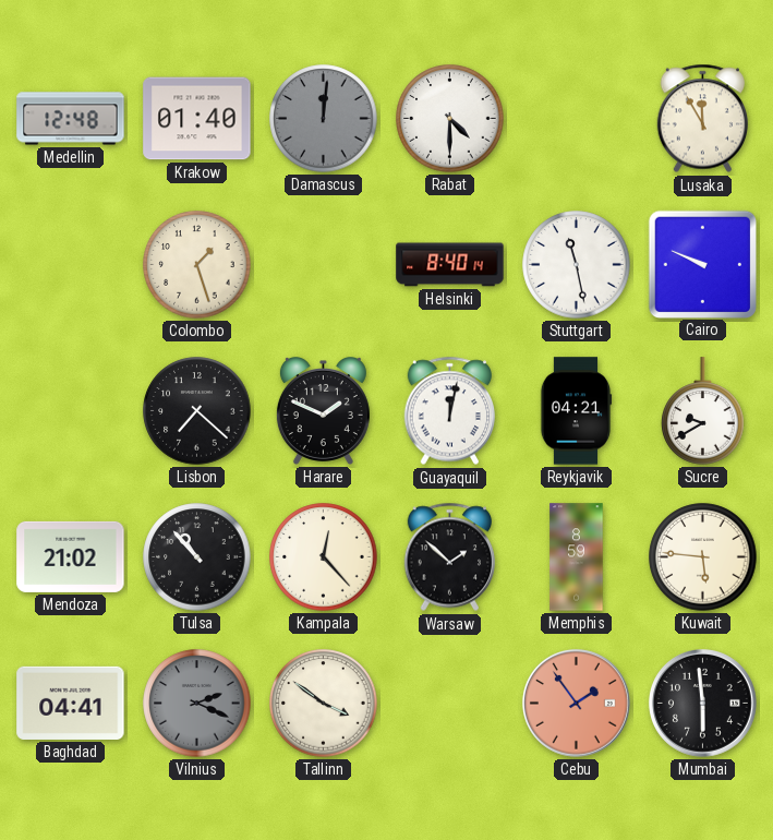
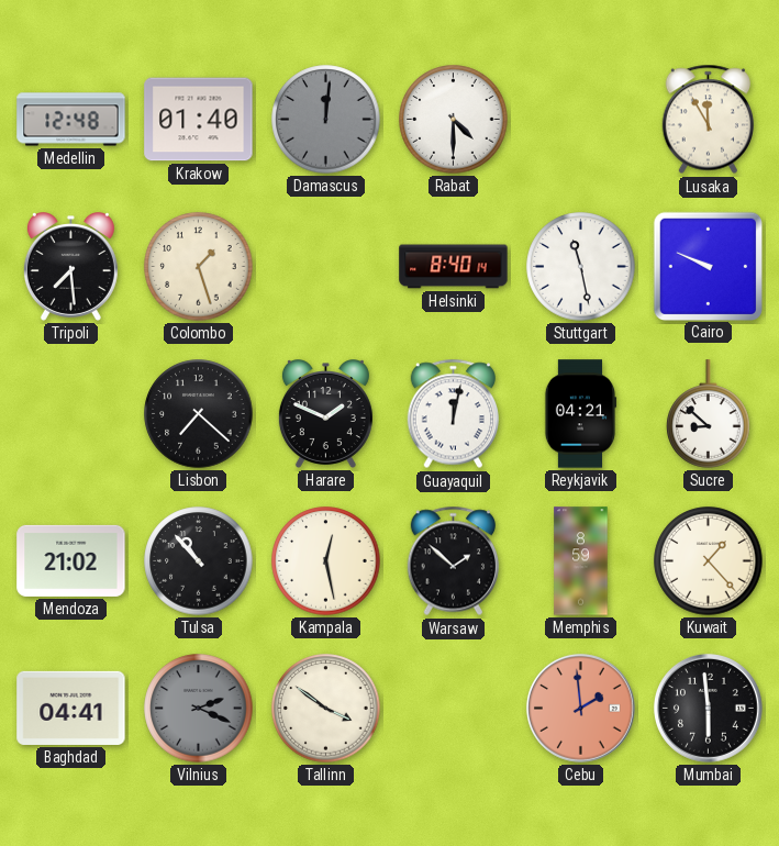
Tripoli: none -> 7:29 (70, 267)
Sucre: 9:40 -> 8:52 (709, 414)
Kampala: 12:23 -> 12:28 (326, 561)
Kuwait: 5:46 -> 1:23 (709, 561)
Cebu: 1:54 -> 1:59 (580, 709)
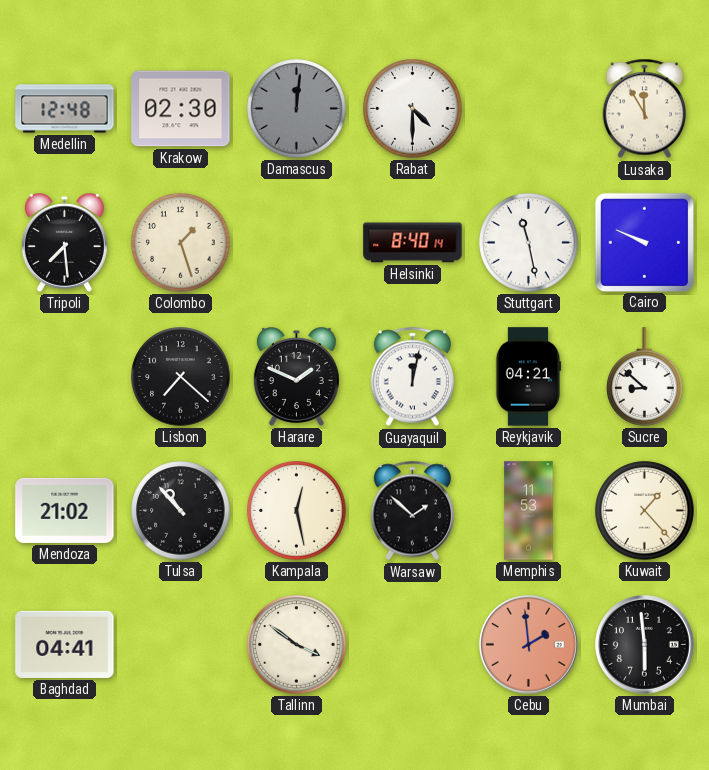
Krakow: 01:40 -> 02:30 (181, 109)
Memphis: 8:59 -> 11:53 (529, 511)
Vilnius: 2:19 -> none (199, 709)
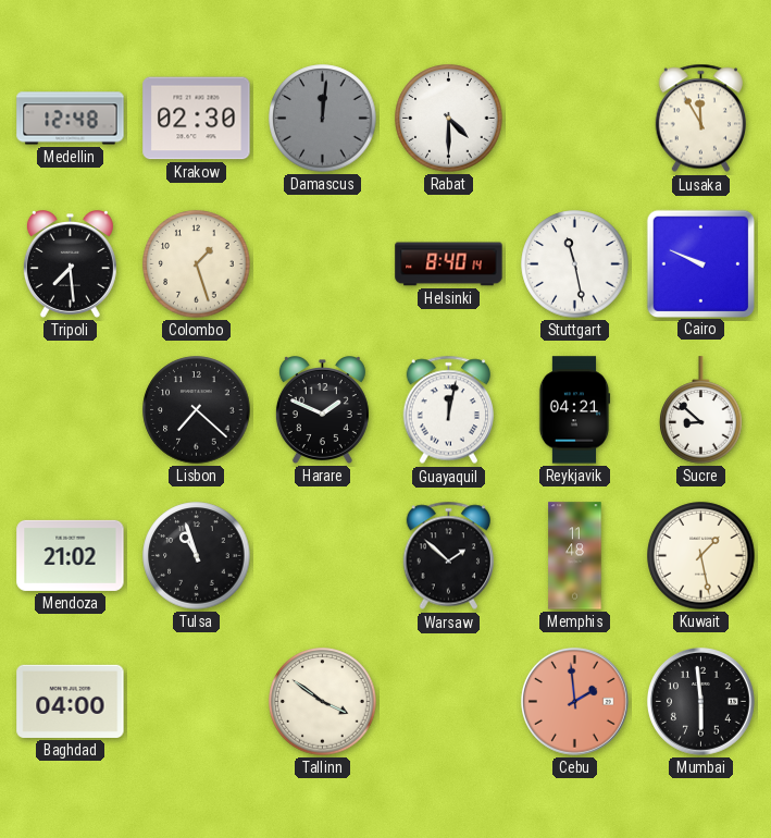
Tulsa: 10:53 -> 10:57 (197, 556)
Kampala: 12:28 -> none (297, 511)
Memphis: 11:53 -> 11:48 (575, 556)
Kuwait: 1:23 -> 1:28 (701, 556)
Baghdad: 04:41 -> 04:00 (71, 701)
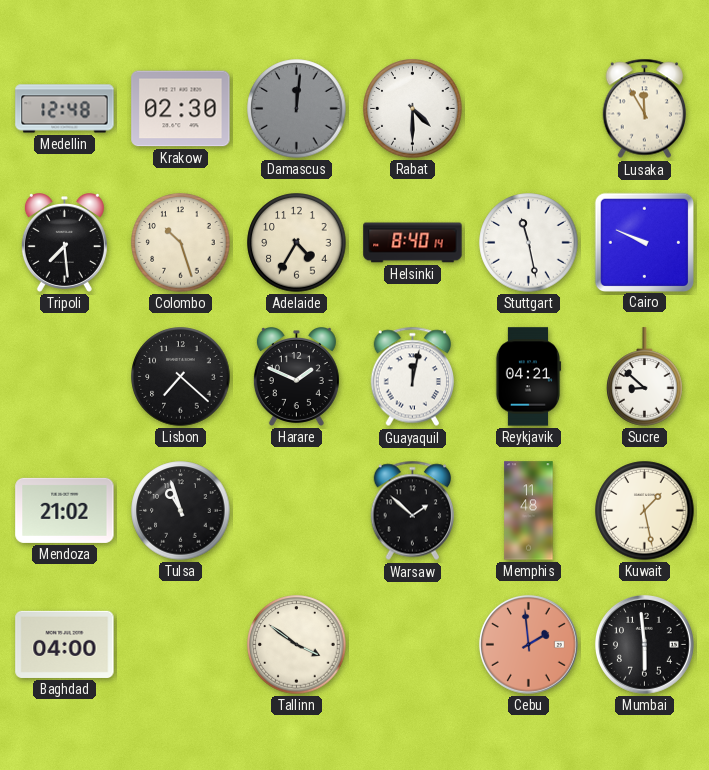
Colombo: 1:27 -> 10:27 (181, 243)
Adelaide: none -> 4:35 (297, 243)
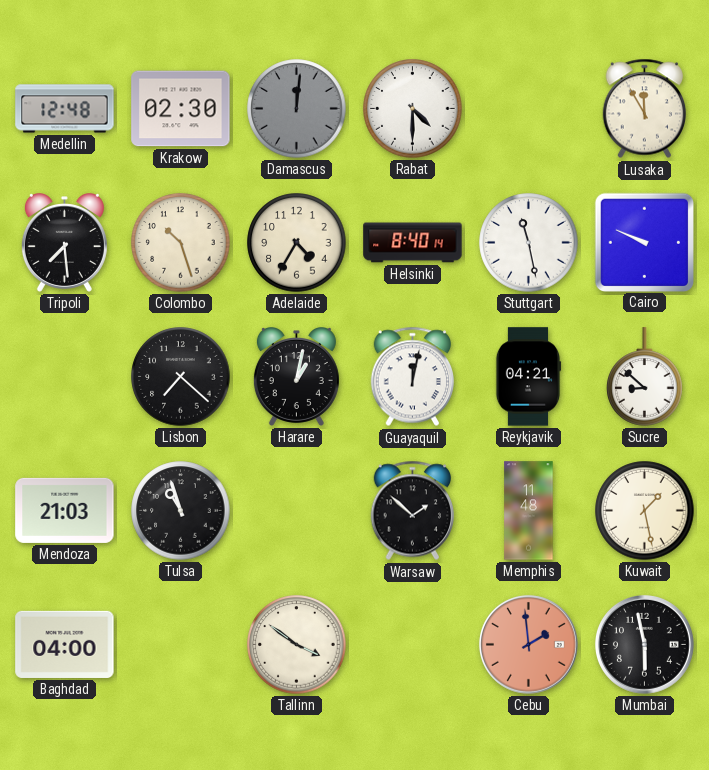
Harare: 1:49 -> 1:02 (296, 377)
Mendoza: 21:02 -> 21:03 (65, 510)
Mumbai: 5:59 -> 5:58 (644, 645)
